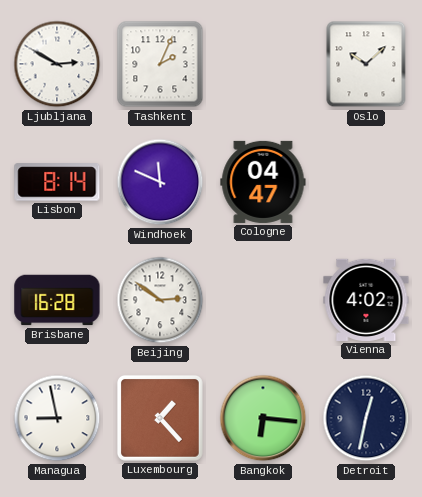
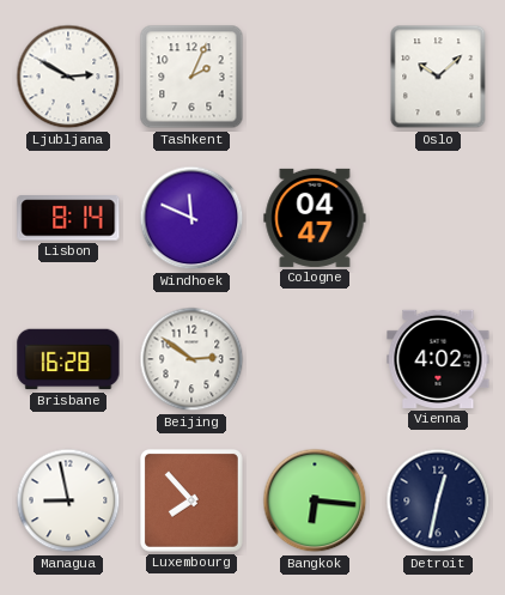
Luxembourg: 1:23 -> 7:53 (191, 500)
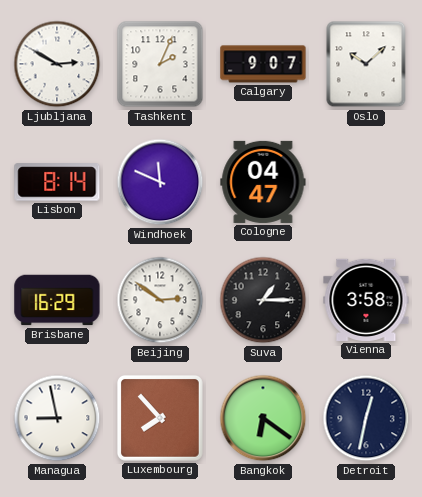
Calgary: none -> 9:07 (263, 64)
Brisbane: 16:28 -> 16:29 (57, 300)
Suva: none -> 1:15 (263, 300)
Vienna: 4:02 -> 3:58 (366, 300)
Bangkok: 6:16 -> 6:21 (263, 418)
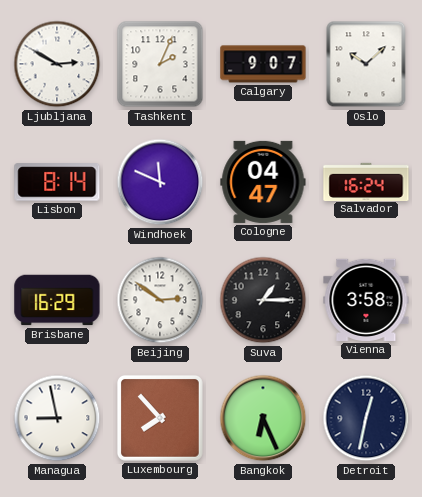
Salvador: none -> 16:24 (366, 181)
Bangkok: 6:21 -> 6:26 (263, 418)
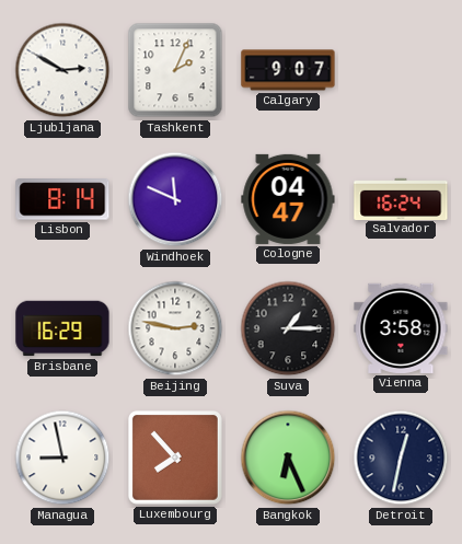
Oslo: 10:08 -> none (366, 64)
Beijing: 2:51 -> 2:47 (175, 328)
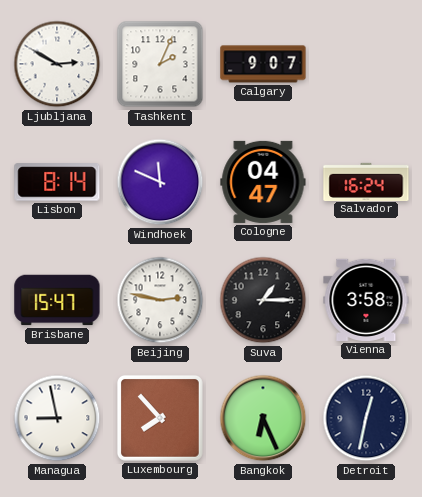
Brisbane: 16:29 -> 15:47 (57, 300)
